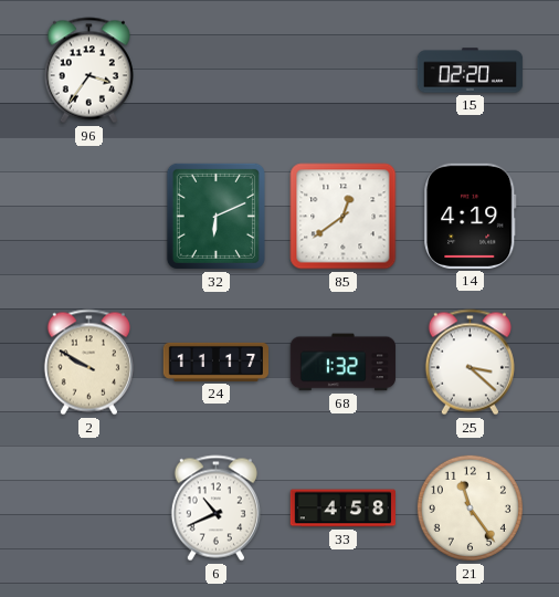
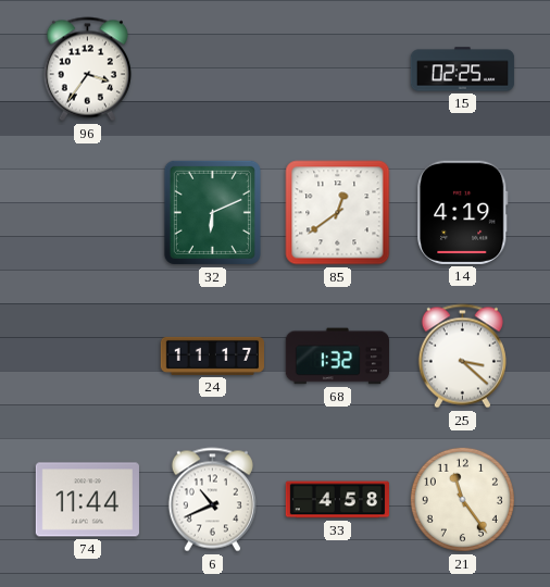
15: 02:20 -> 02:25 (463, 70)
2: 9:50 -> none (88, 363)
74: none -> 11:44 (87, 500)
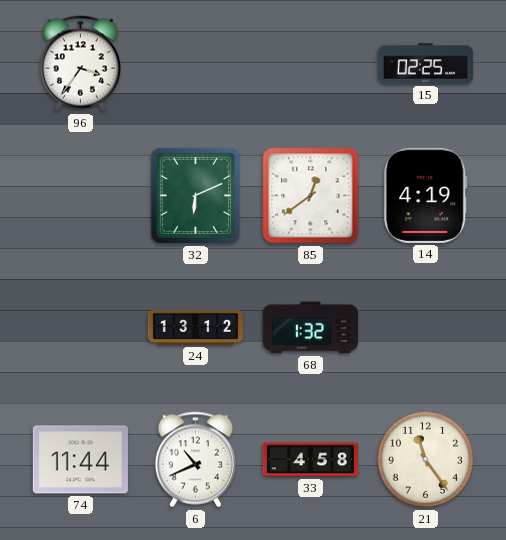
24: 11:17 -> 13:12 (195, 327)
25: 3:22 -> none (462, 357)
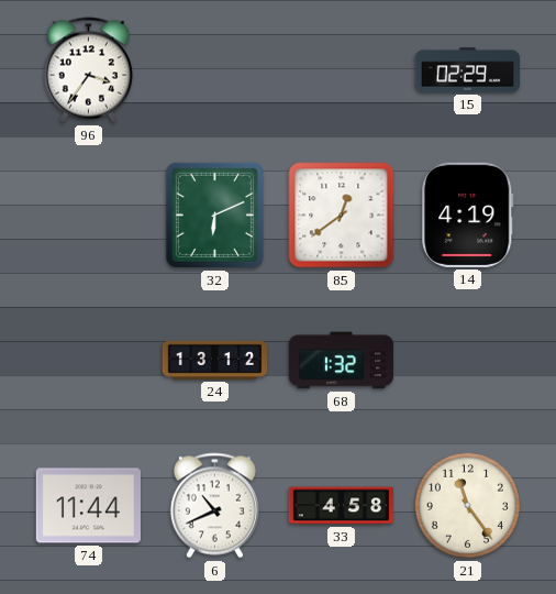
15: 02:25 -> 02:29 (468, 70)
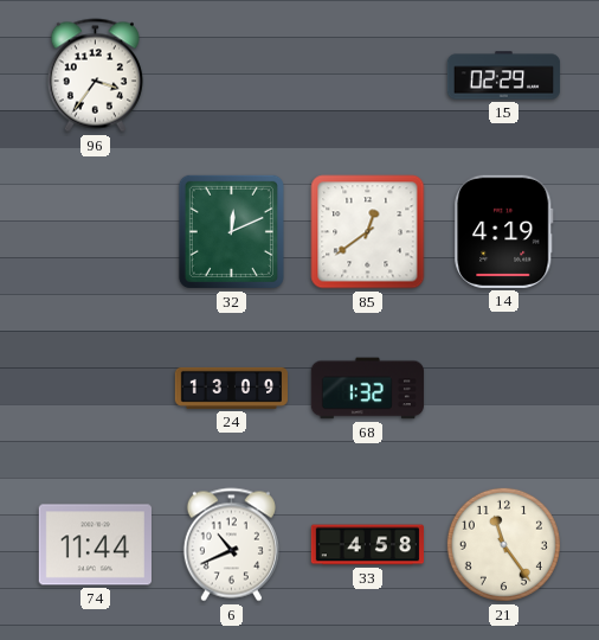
32: 6:11 -> 12:11 (231, 231)
24: 13:12 -> 13:09 (231, 388)
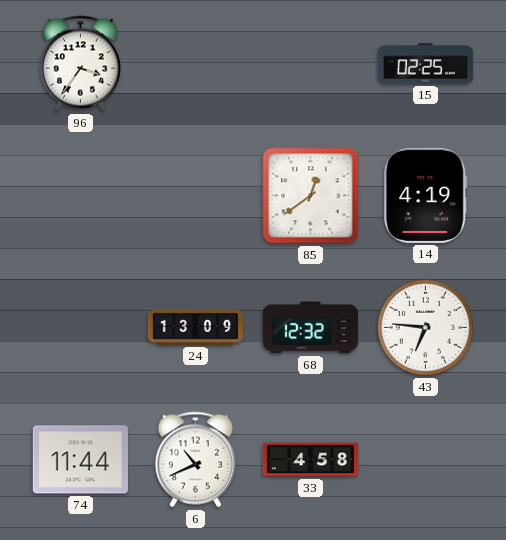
15: 02:29 -> 02:25 (426, 64)
32: 12:11 -> none (231, 231)
68: 1:32 -> 12:32 (310, 328)
43: none -> 6:46 (425, 327)
21: 11:24 -> none (503, 544)
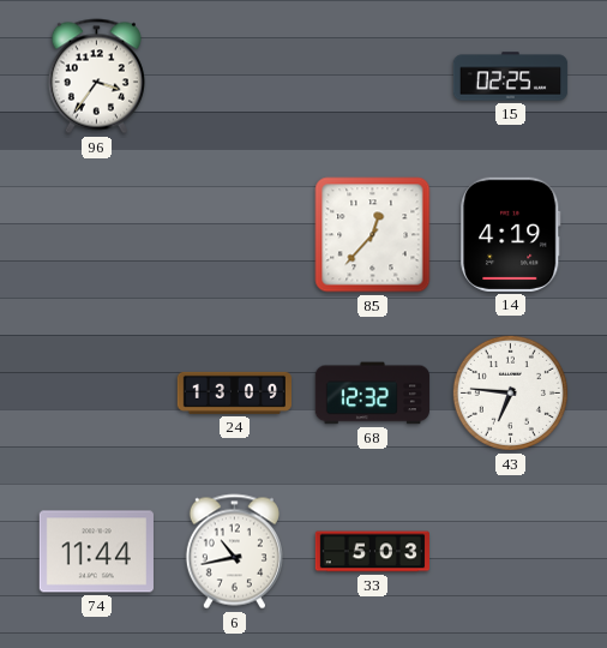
85: 12:39 -> 12:37 (373, 235)
6: 10:41 -> 10:43 (234, 552)
33: 4:58 -> 5:03 (372, 552)
